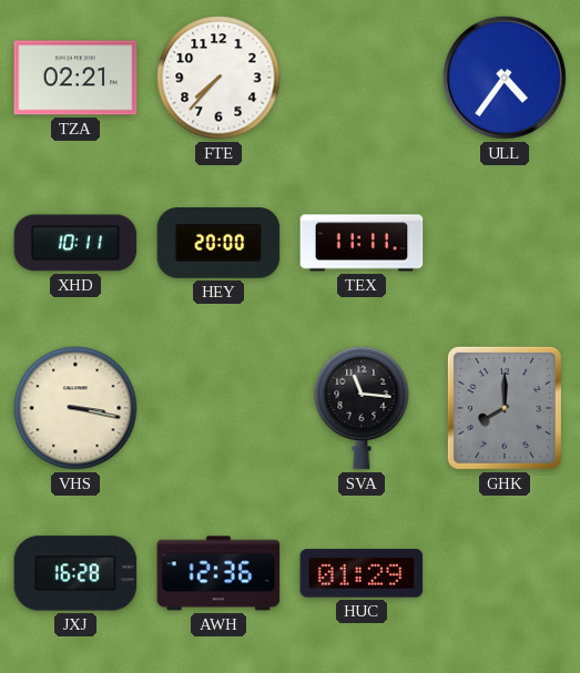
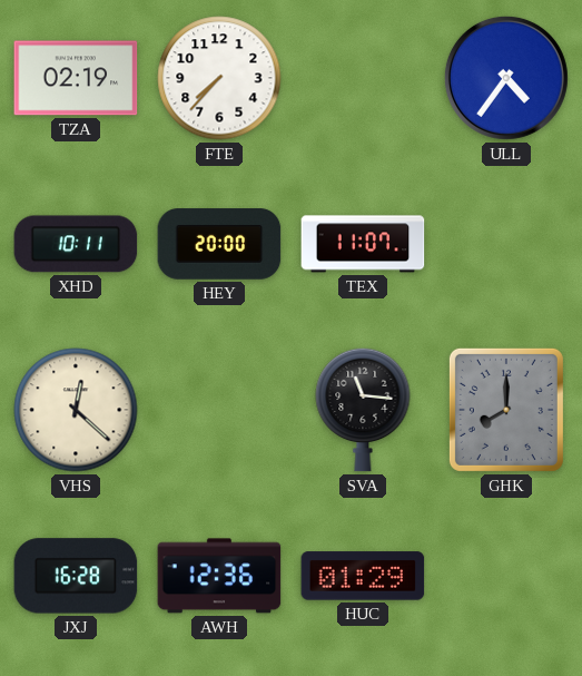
TZA: 02:21 -> 02:19 (76, 78)
TEX: 11:11 -> 11:07 (363, 244)
VHS: 3:17 -> 12:22 (76, 410)
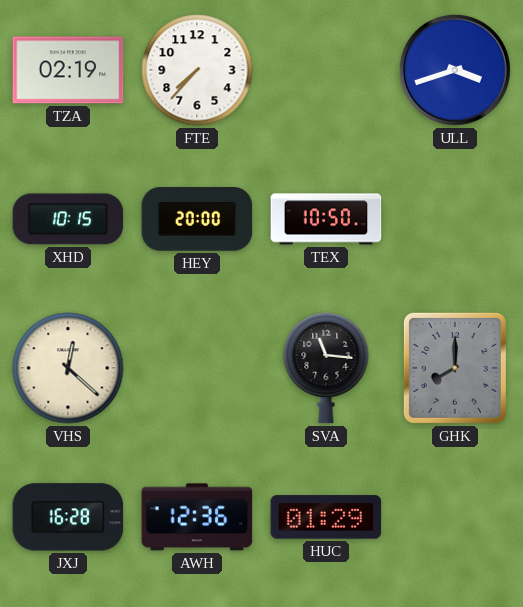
ULL: 4:36 -> 3:42 (455, 70)
XHD: 10:11 -> 10:15 (68, 219)
TEX: 11:07 -> 10:50 (326, 219)
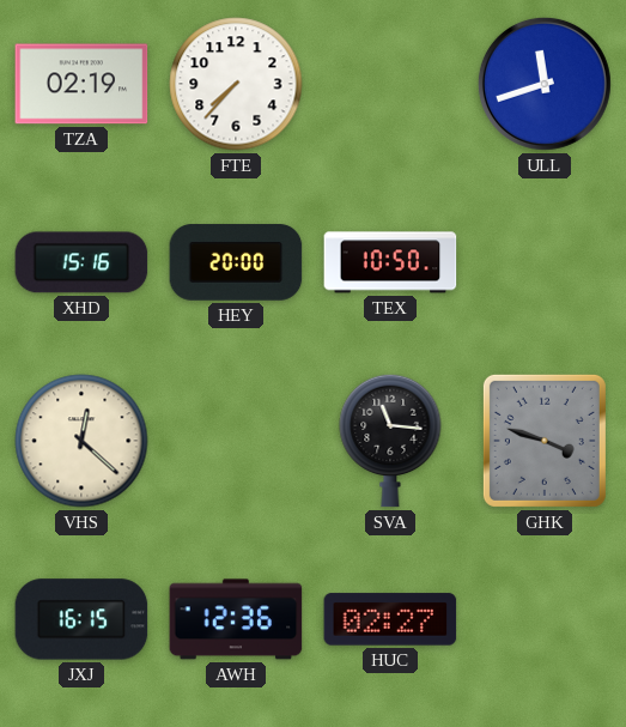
ULL: 3:42 -> 11:42 (545, 84)
XHD: 10:15 -> 15:16 (81, 262)
GHK: 8:00 -> 3:48 (545, 441)
JXJ: 16:28 -> 16:15 (81, 619)
HUC: 01:29 -> 02:27 (390, 619)
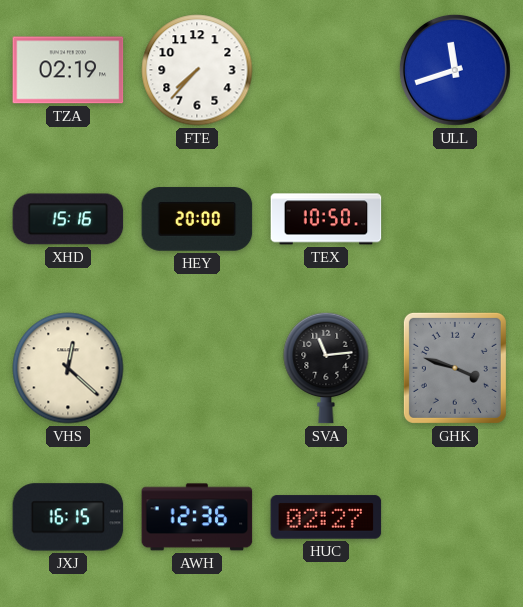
SVA: 11:16 -> 11:14 (326, 368)
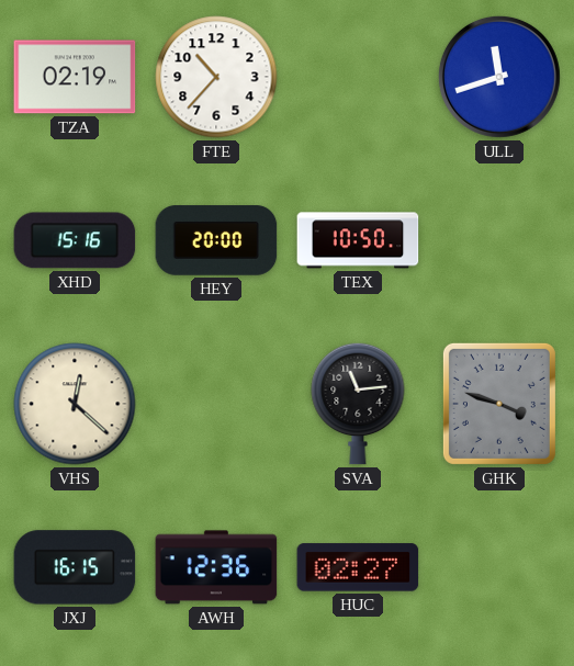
FTE: 7:37 -> 10:37 (216, 77)
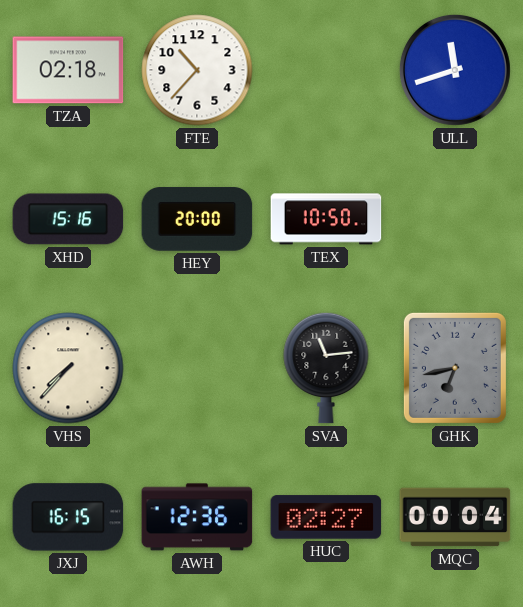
TZA: 02:19 -> 02:18 (68, 70)
VHS: 12:22 -> 7:37 (68, 368)
GHK: 3:48 -> 6:43 (455, 368)
MQC: none -> 00:04 (455, 517)
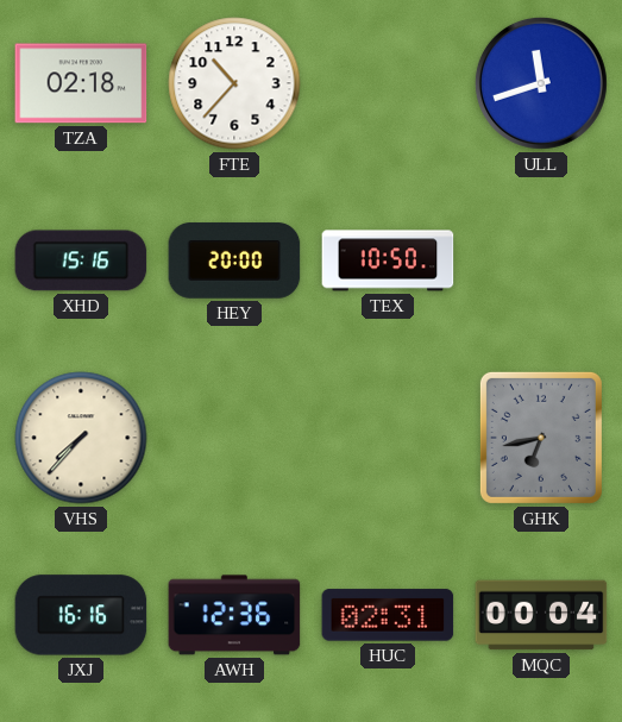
SVA: 11:14 -> none (326, 368)
JXJ: 16:15 -> 16:16 (81, 615)
HUC: 02:27 -> 02:31 (388, 615)
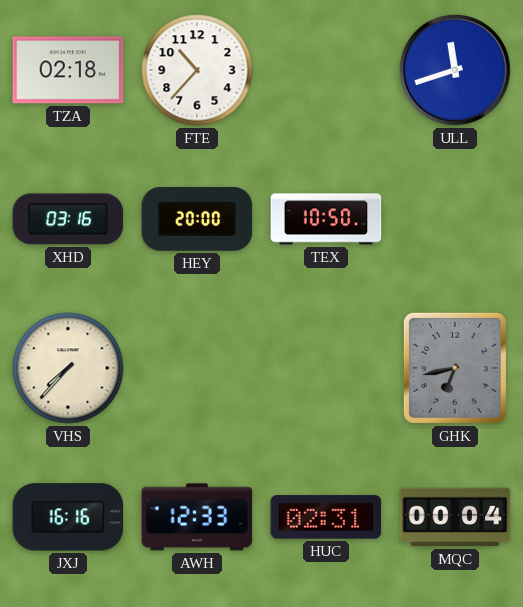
XHD: 15:16 -> 03:16 (68, 219)
AWH: 12:36 -> 12:33 (197, 517)
